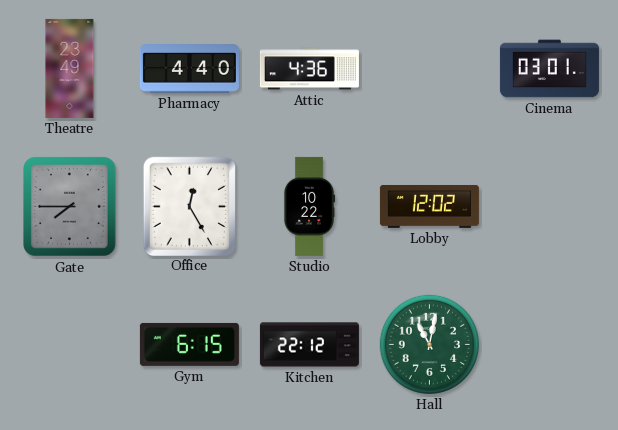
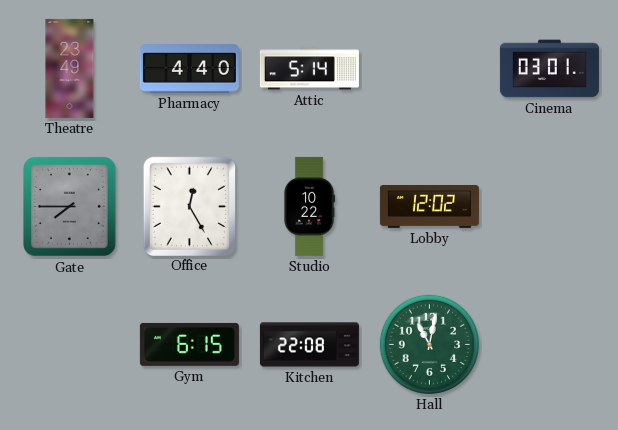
Attic: 4:36 -> 5:14 (309, 69)
Kitchen: 22:12 -> 22:08 (309, 345)
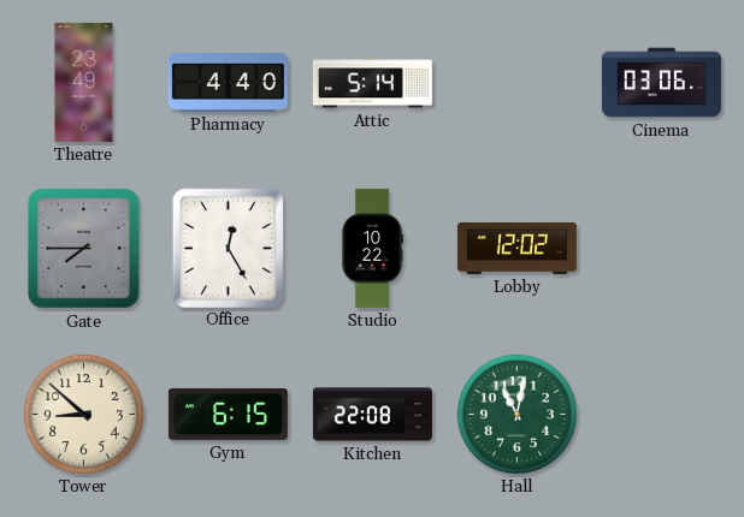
Cinema: 03:01 -> 03:06 (661, 83)
Tower: none -> 8:52 (83, 414)
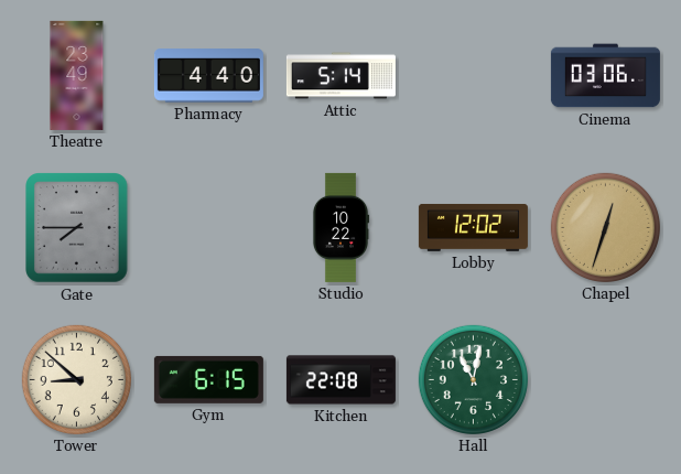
Office: 12:25 -> none (228, 248)
Chapel: none -> 12:33 (605, 227)
